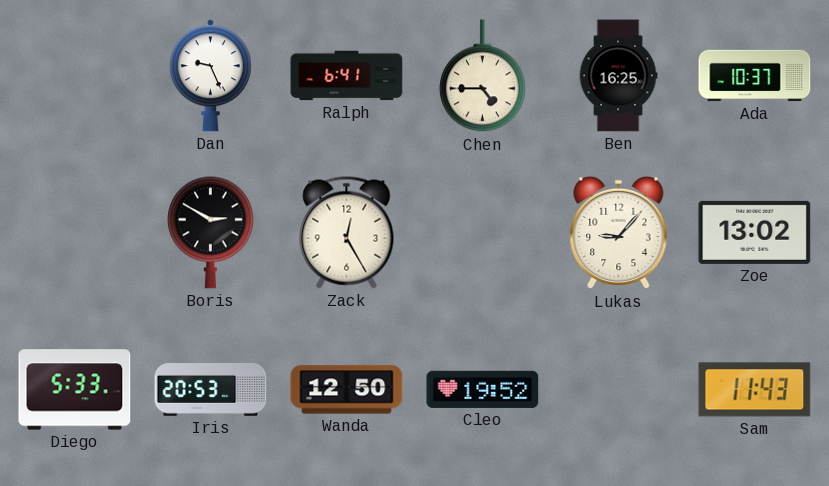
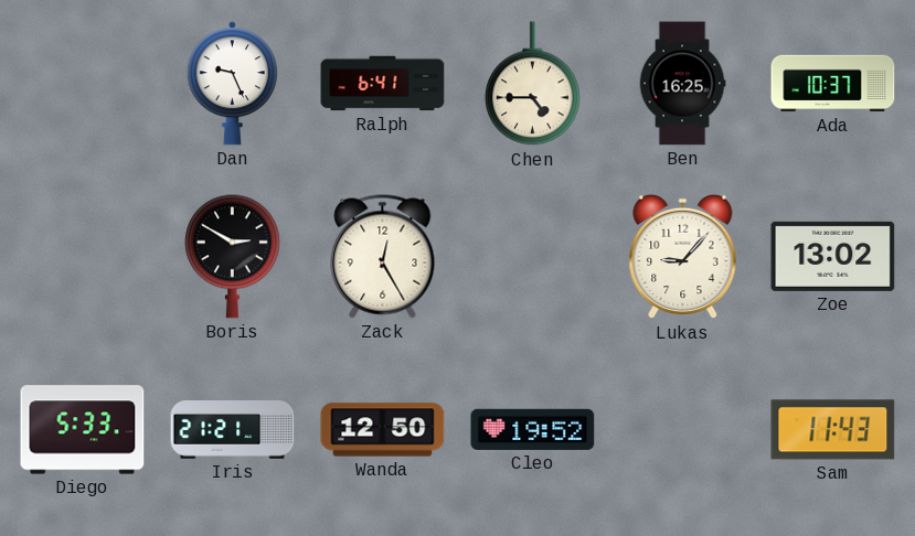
Iris: 20:53 -> 21:21 (233, 430)
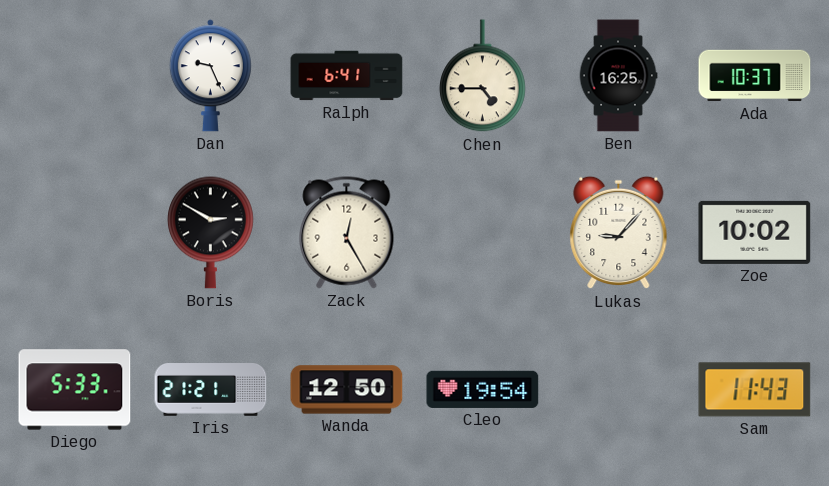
Zoe: 13:02 -> 10:02 (755, 232)
Cleo: 19:52 -> 19:54 (483, 389)
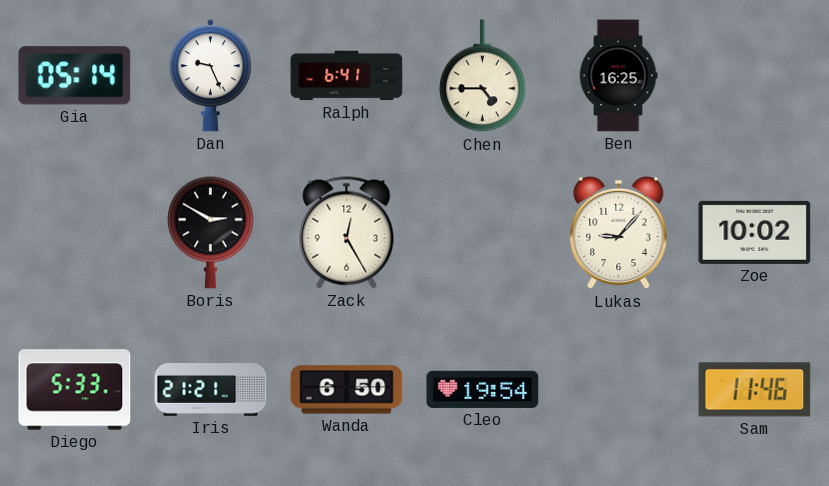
Gia: none -> 05:14 (75, 76)
Ada: 10:37 -> none (755, 76)
Wanda: 12:50 -> 6:50 (347, 390)
Sam: 11:43 -> 11:46 (755, 390)
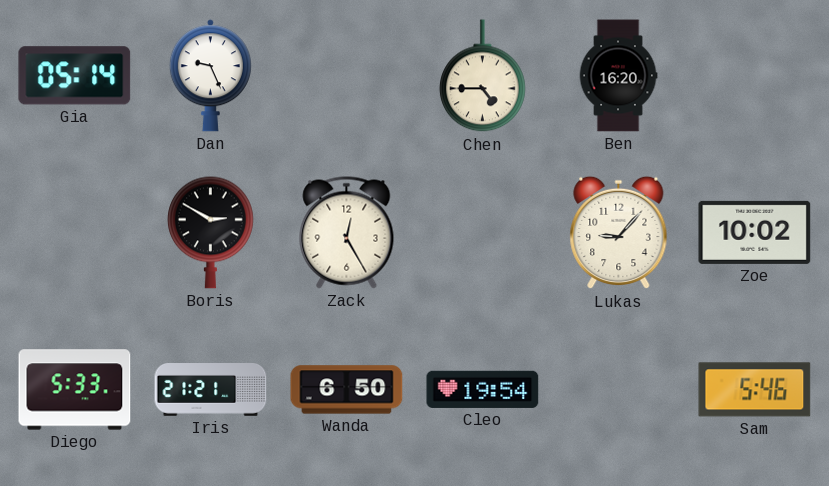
Ralph: 6:41 -> none (347, 76)
Ben: 16:25 -> 16:20 (618, 76)
Sam: 11:46 -> 5:46 (755, 390)
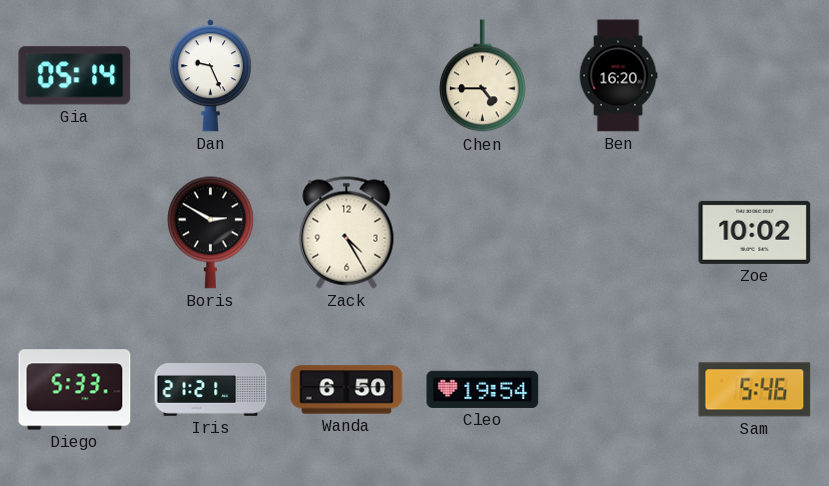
Zack: 12:25 -> 4:25 (347, 233)
Lukas: 9:07 -> none (619, 233)
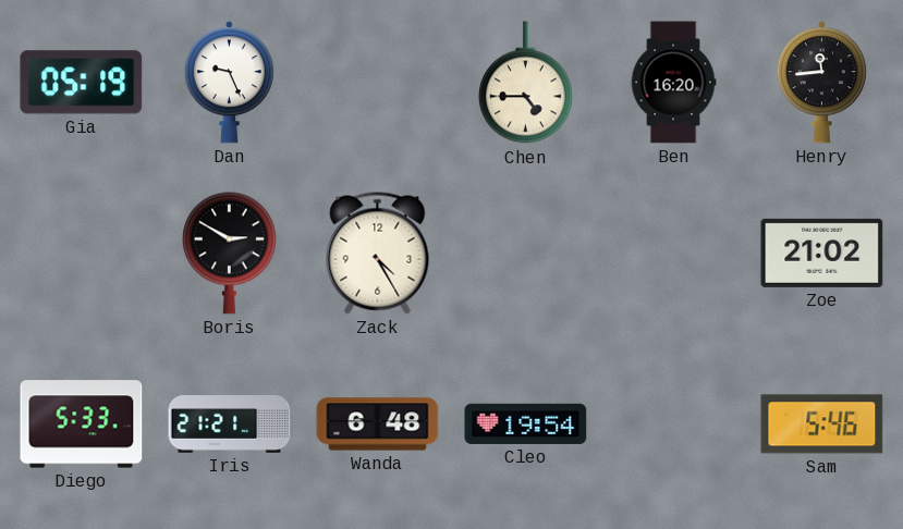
Gia: 05:14 -> 05:19 (82, 83)
Henry: none -> 11:44 (821, 83)
Zoe: 10:02 -> 21:02 (822, 253)
Wanda: 6:50 -> 6:48 (378, 425)
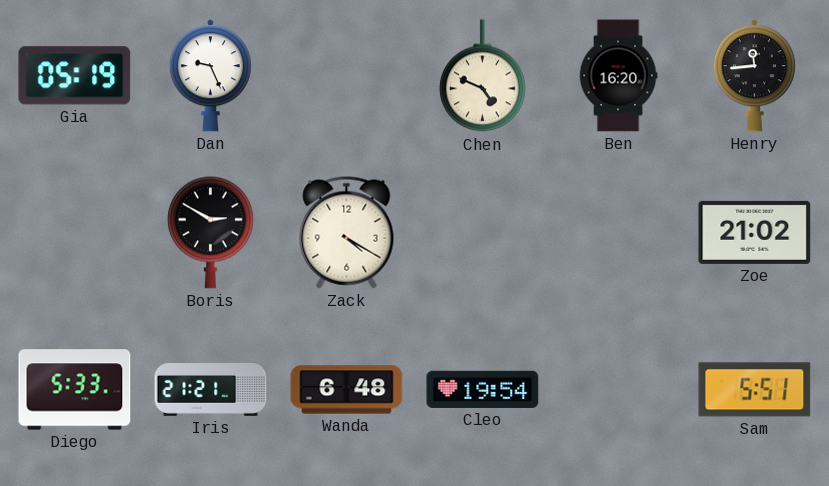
Chen: 4:45 -> 4:49 (483, 76)
Zack: 4:25 -> 4:20 (347, 233)
Sam: 5:46 -> 5:51 (755, 390)
